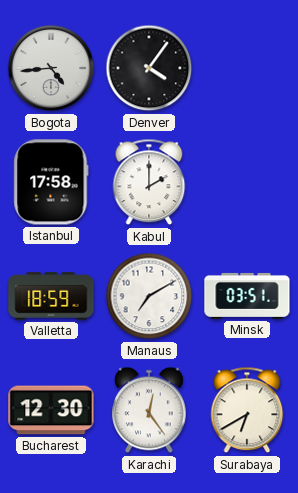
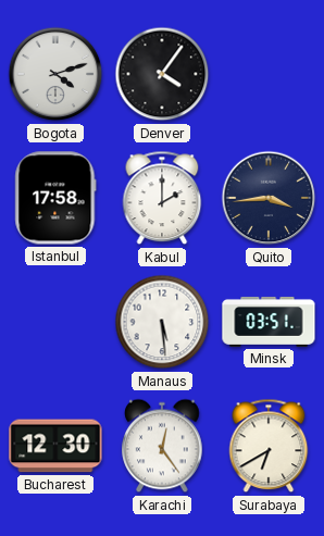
Bogota: 4:44 -> 4:12 (55, 74)
Quito: none -> 3:44 (269, 198)
Valletta: 18:59 -> none (51, 296)
Manaus: 7:10 -> 5:29 (162, 322)
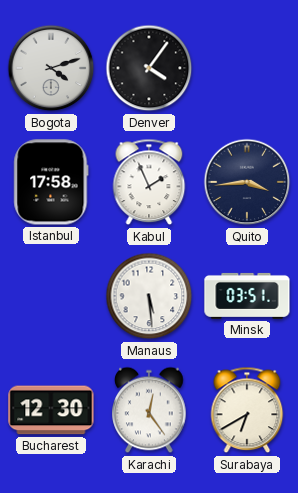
Kabul: 2:00 -> 1:56 (149, 182)
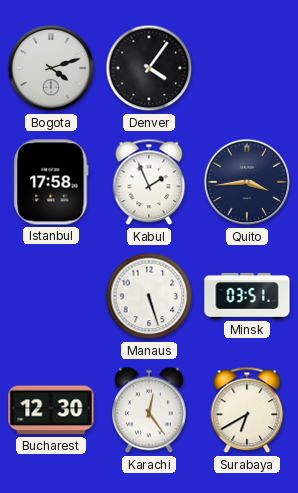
Manaus: 5:29 -> 5:27 (149, 296)
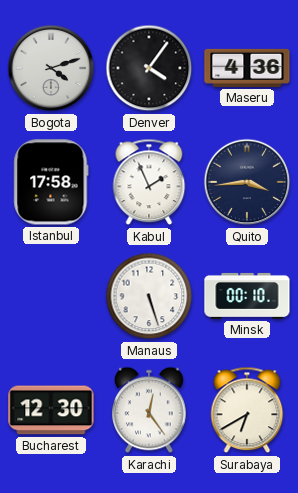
Maseru: none -> 4:36 (247, 68)
Minsk: 03:51 -> 00:10 (247, 296)
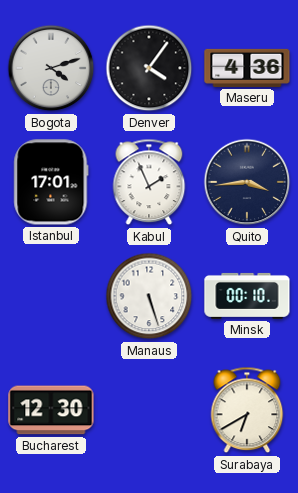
Istanbul: 17:58 -> 17:01 (51, 182)
Karachi: 12:24 -> none (149, 410)
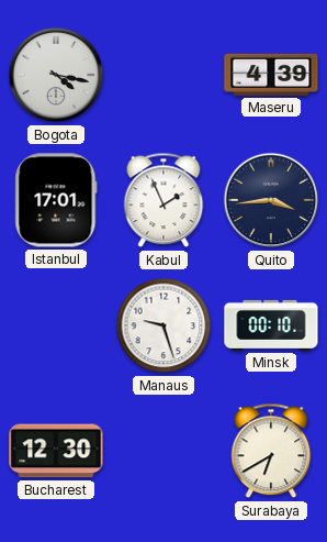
Bogota: 4:12 -> 4:17 (56, 75)
Denver: 4:06 -> none (149, 68)
Maseru: 4:36 -> 4:39 (271, 75)
Manaus: 5:27 -> 9:27 (163, 325)
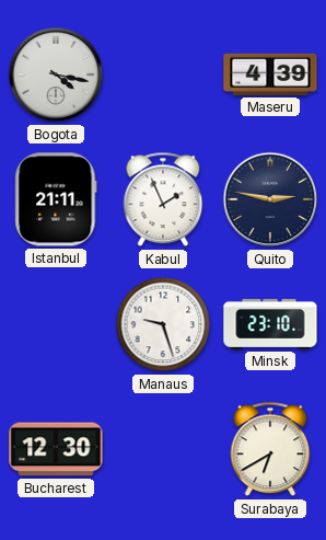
Istanbul: 17:01 -> 21:11 (56, 199)
Quito: 3:44 -> 2:47 (270, 199)
Minsk: 00:10 -> 23:10 (270, 324)
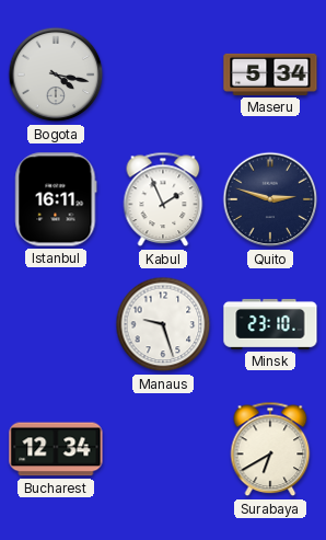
Maseru: 4:39 -> 5:34 (270, 74)
Istanbul: 21:11 -> 16:11 (56, 199)
Quito: 2:47 -> 2:48 (270, 199)
Bucharest: 12:30 -> 12:34 (56, 449)
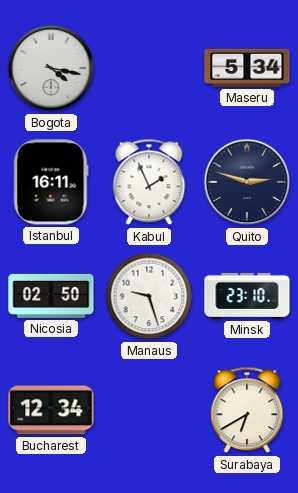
Nicosia: none -> 02:50 (51, 296)
